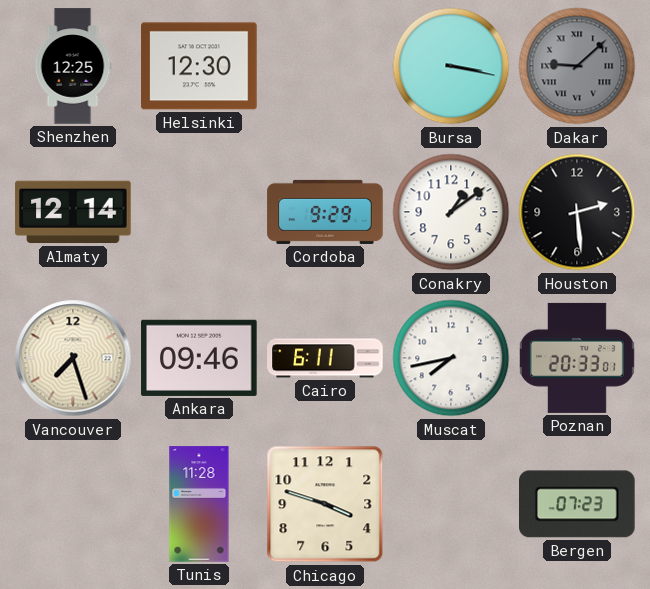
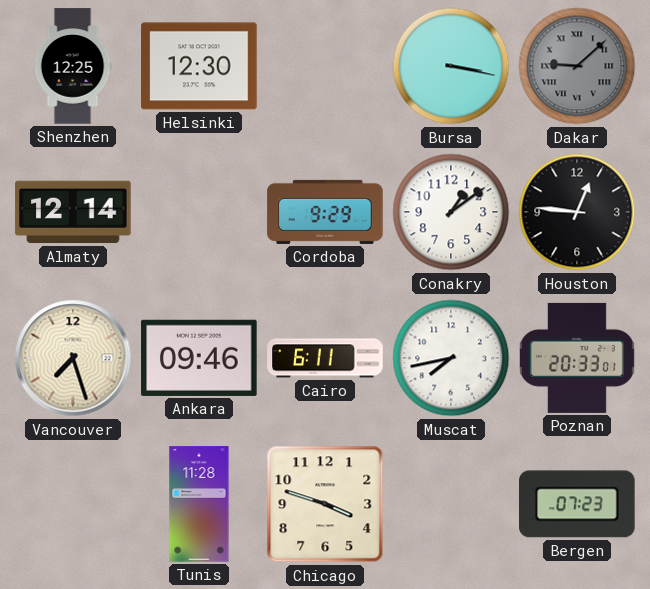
Houston: 2:29 -> 12:46 (577, 212)
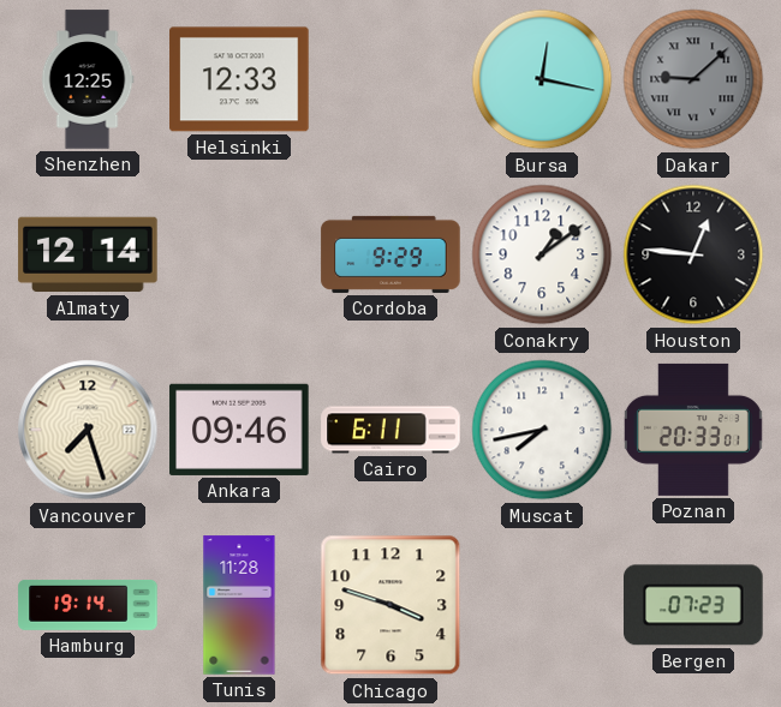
Helsinki: 12:30 -> 12:33 (239, 79)
Bursa: 3:17 -> 12:17 (542, 79)
Hamburg: none -> 19:14 (88, 605)
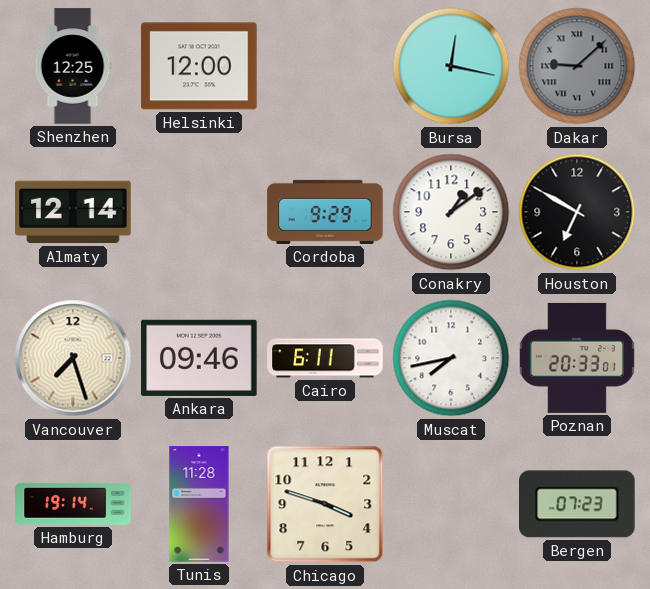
Helsinki: 12:33 -> 12:00 (199, 66)
Houston: 12:46 -> 6:50 (577, 212)
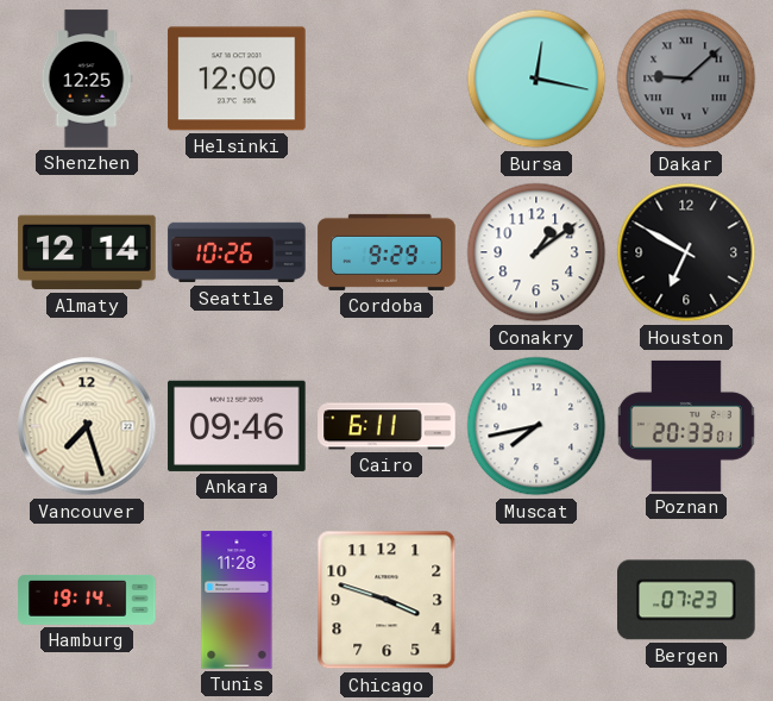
Seattle: none -> 10:26 (237, 252)
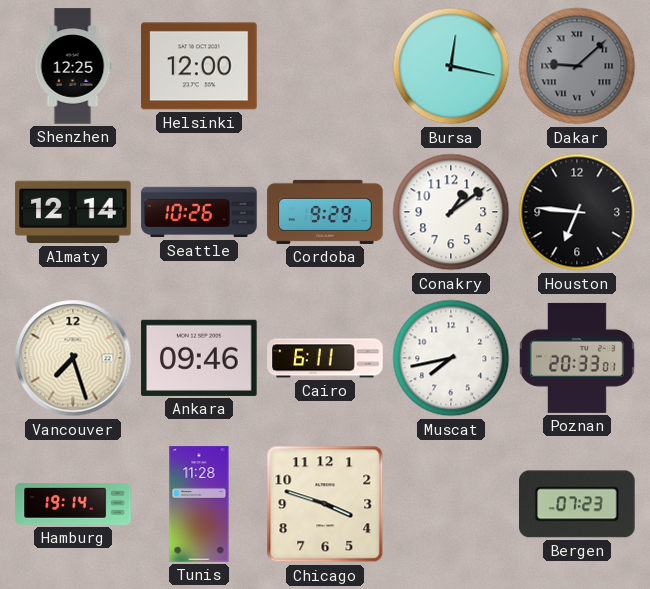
Houston: 6:50 -> 6:46 (577, 212)
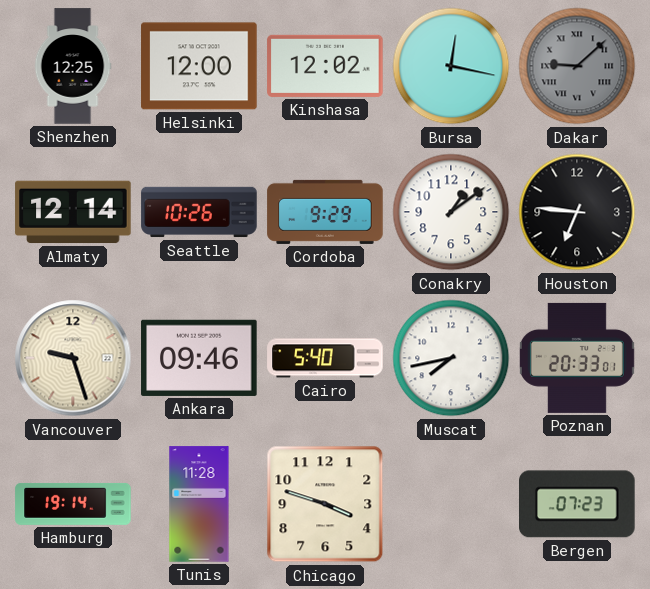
Kinshasa: none -> 12:02 (325, 66)
Vancouver: 7:27 -> 9:27 (73, 358)
Cairo: 6:11 -> 5:40 (325, 358)
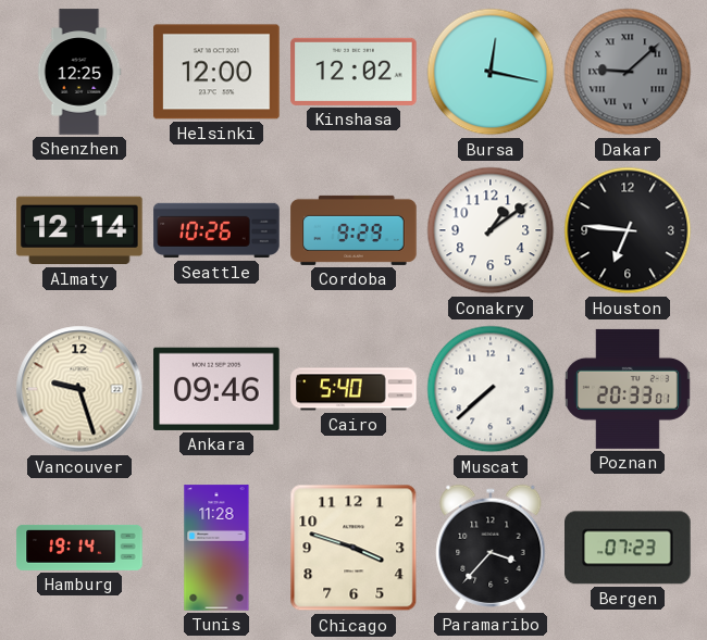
Muscat: 7:43 -> 7:38 (491, 389)
Paramaribo: none -> 3:37 (491, 548)
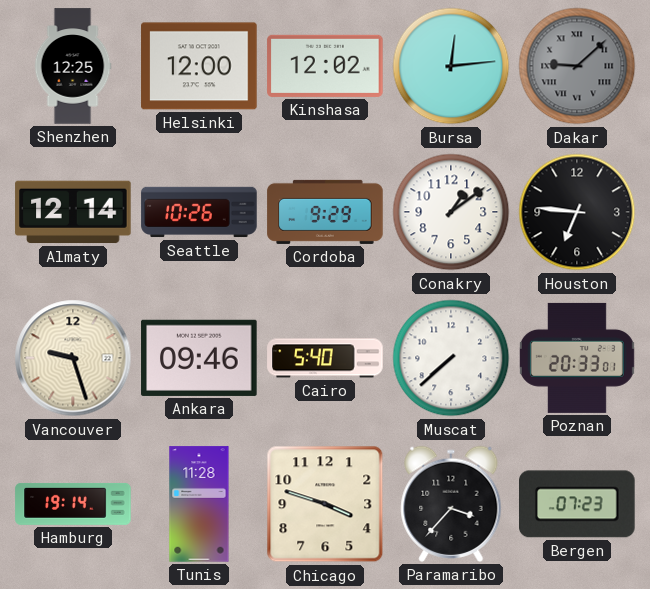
Bursa: 12:17 -> 12:14 (451, 66)
